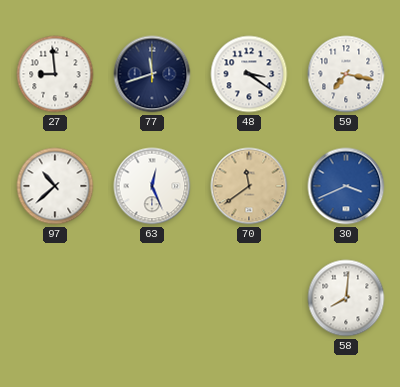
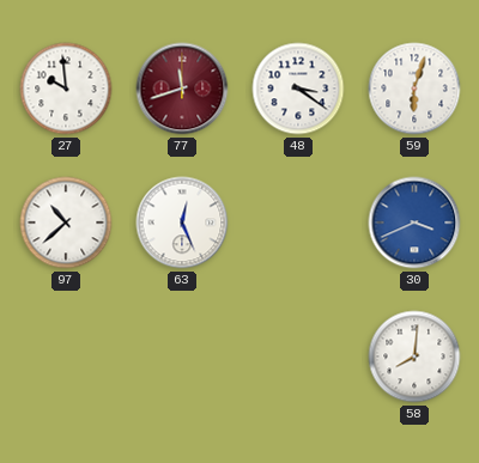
27: 8:59 -> 9:59 (66, 89)
77 dial: navy -> burgundy (182, 89)
59: 7:17 -> 6:03 (414, 89)
70: 11:39 -> none (249, 186)
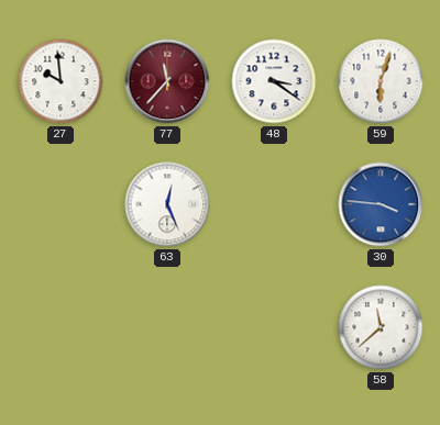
77: 11:42 -> 11:37 (167, 81)
97: 10:38 -> none (66, 223)
30: 3:41 -> 3:46 (381, 204)
58: 8:01 -> 11:38 (381, 327)
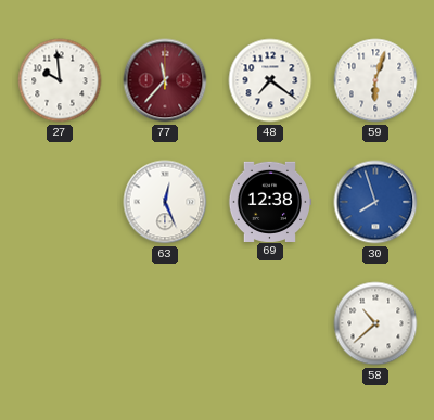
48: 3:21 -> 7:21 (270, 80)
69: none -> 12:38 (270, 201)
30: 3:46 -> 7:57 (375, 202)
58: 11:38 -> 10:38 (375, 323)
